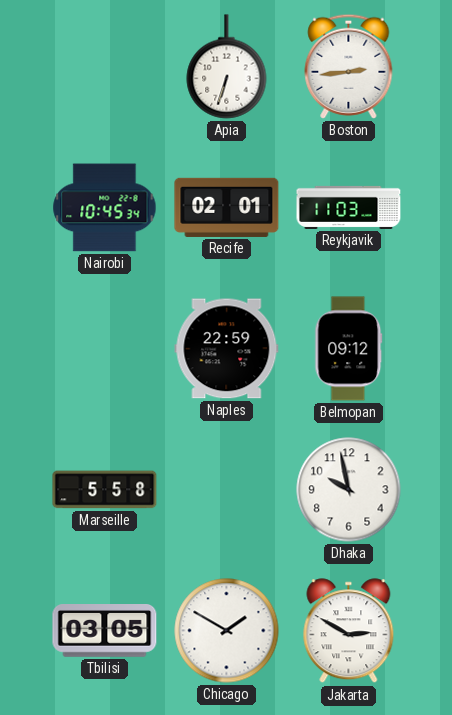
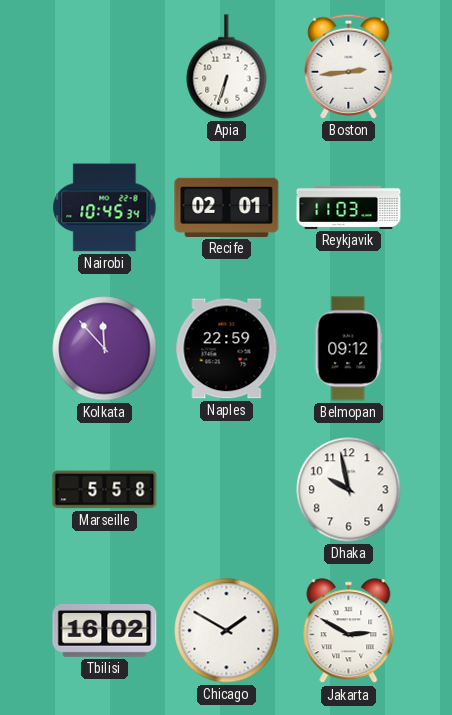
Kolkata: none -> 11:53 (105, 349)
Tbilisi: 03:05 -> 16:02 (105, 631)
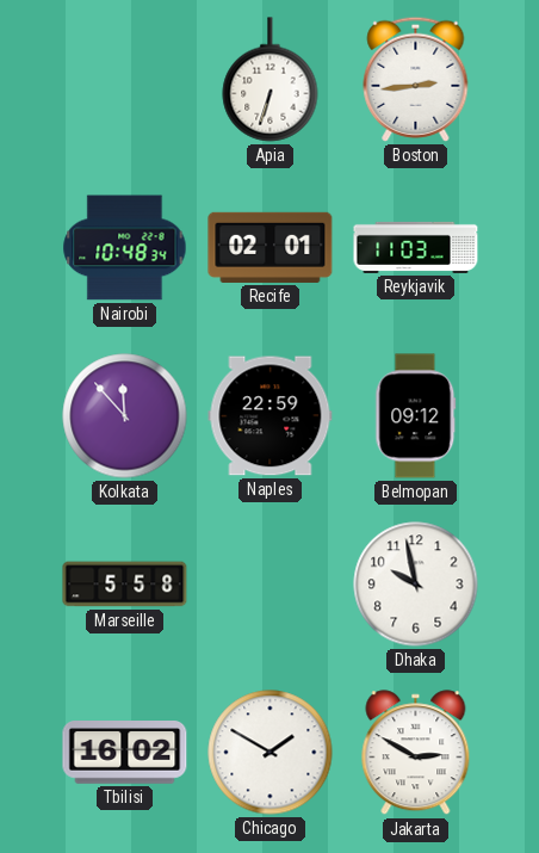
Nairobi: 10:45 -> 10:48 (125, 248)
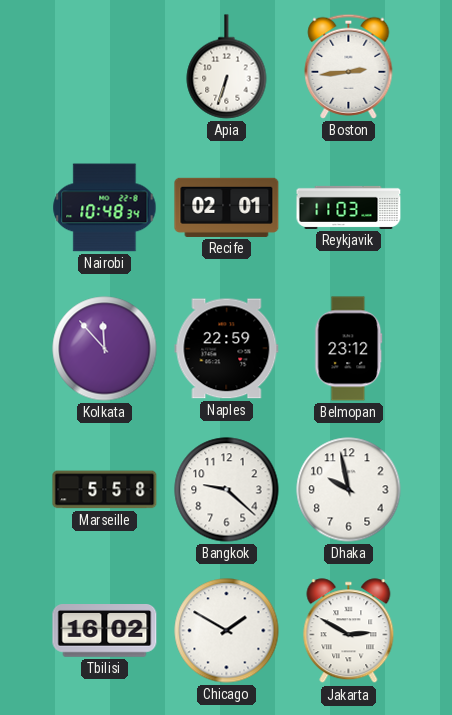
Belmopan: 09:12 -> 23:12 (349, 349)
Bangkok: none -> 9:22 (227, 490)
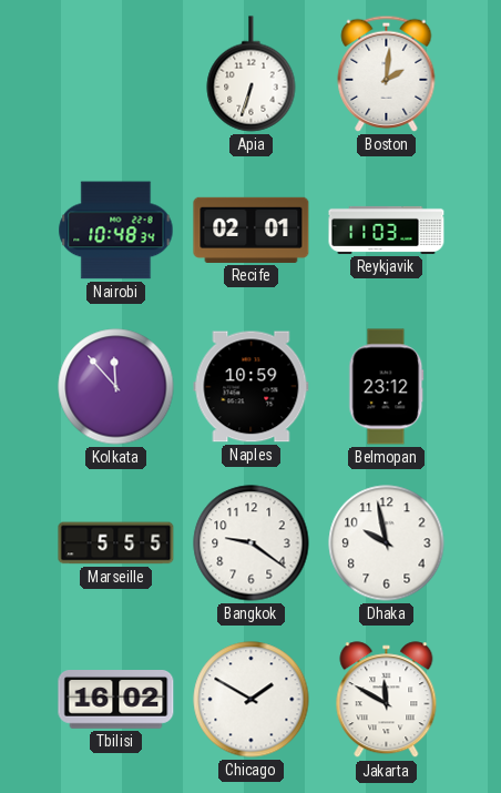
Boston: 2:44 -> 2:01 (387, 73)
Naples: 22:59 -> 10:59 (252, 387)
Marseille: 5:58 -> 5:55 (116, 543)
Bangkok: 9:22 -> 9:21 (252, 543)
Jakarta: 2:50 -> 11:50 (387, 700)
